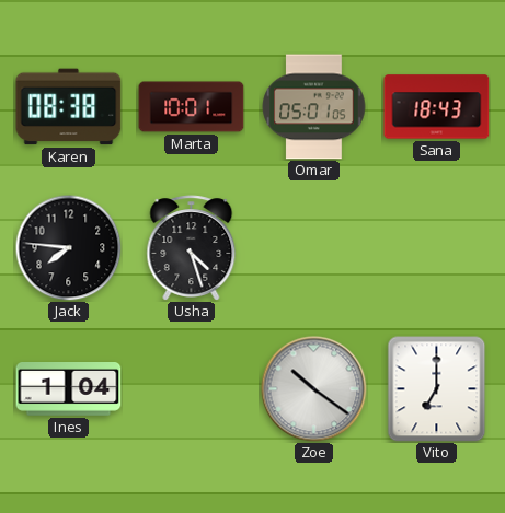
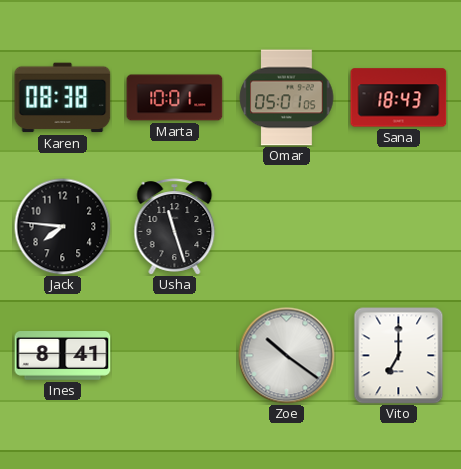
Usha: 4:27 -> 11:27 (175, 227)
Ines: 1:04 -> 8:41 (63, 356)
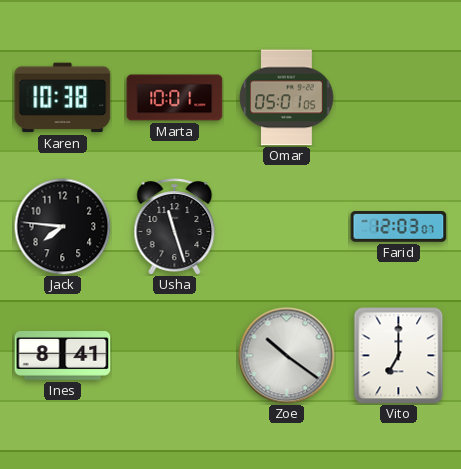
Karen: 08:38 -> 10:38 (63, 98)
Sana: 18:43 -> none (399, 98)
Farid: none -> 12:03 (399, 227)
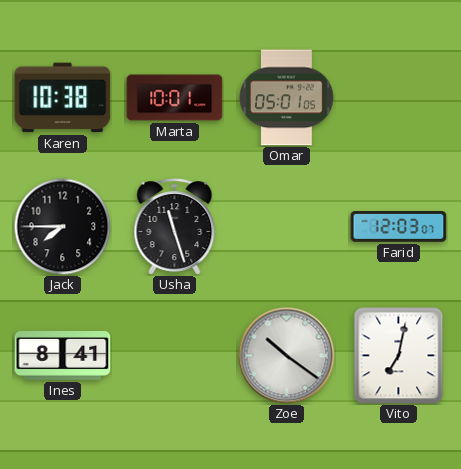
Jack: 7:46 -> 7:45 (62, 226)
Vito: 7:00 -> 7:02 (399, 356)
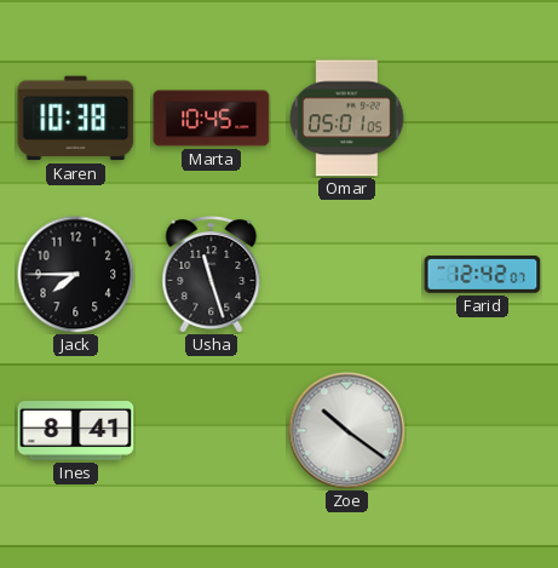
Marta: 10:01 -> 10:45 (212, 119)
Farid: 12:03 -> 12:42 (483, 275)
Vito: 7:02 -> none (399, 356)
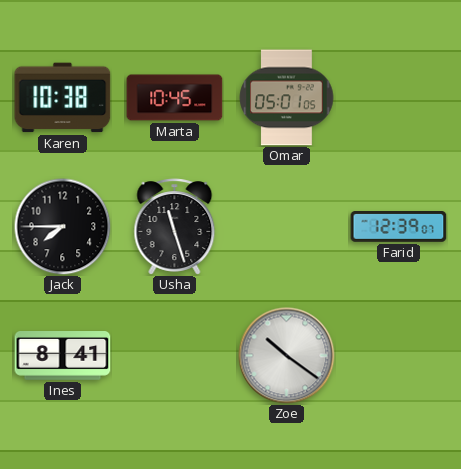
Farid: 12:42 -> 12:39 (399, 227)
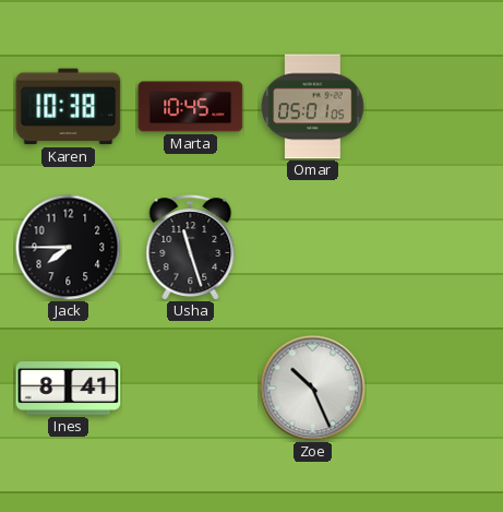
Farid: 12:39 -> none (399, 227)
Zoe: 10:21 -> 10:26 (313, 389)
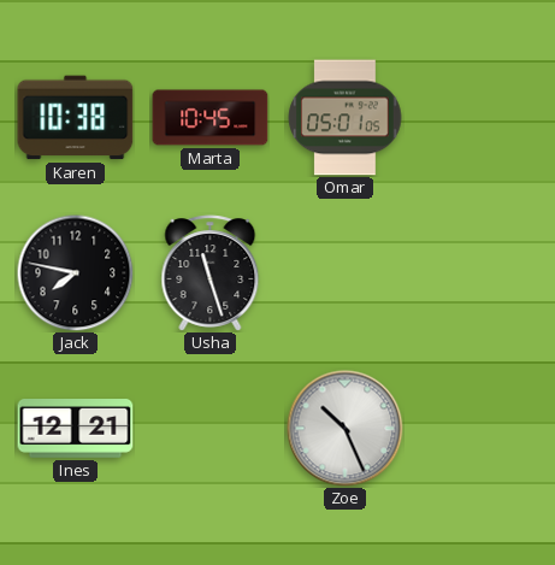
Jack: 7:45 -> 7:47 (75, 272)
Ines: 8:41 -> 12:21 (76, 429)
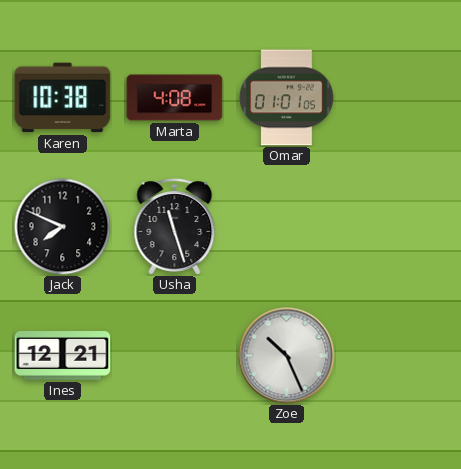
Marta: 10:45 -> 4:08 (175, 98)
Omar: 05:01 -> 01:01 (287, 98)
Jack: 7:47 -> 7:49 (62, 226)
